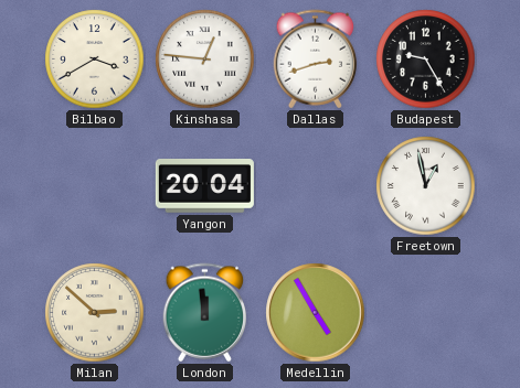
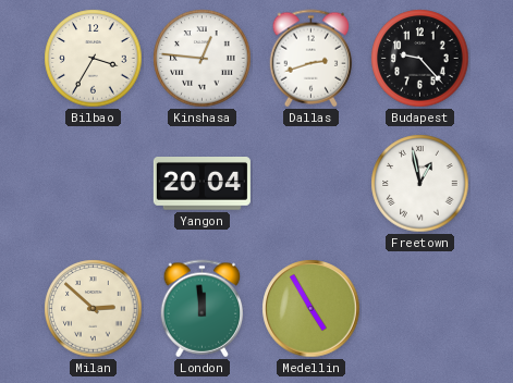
Bilbao: 3:40 -> 3:35 (94, 59)
Budapest: 9:25 -> 9:23 (420, 59)
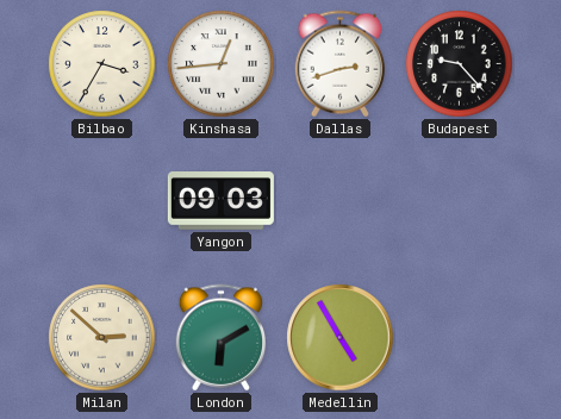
Kinshasa: 12:46 -> 12:44 (222, 64)
Yangon: 20:04 -> 09:03 (220, 201)
Freetown: 12:58 -> none (420, 184)
London: 11:59 -> 6:10 (222, 338)
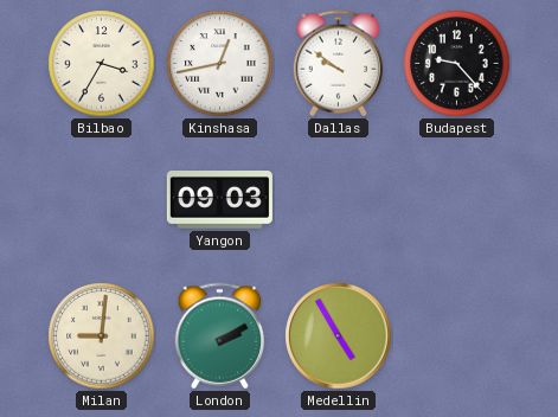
Kinshasa: 12:44 -> 12:43 (220, 64)
Dallas: 2:42 -> 9:51 (339, 64)
Milan: 2:52 -> 9:01 (102, 336)
London: 6:10 -> 2:10 (220, 336)
